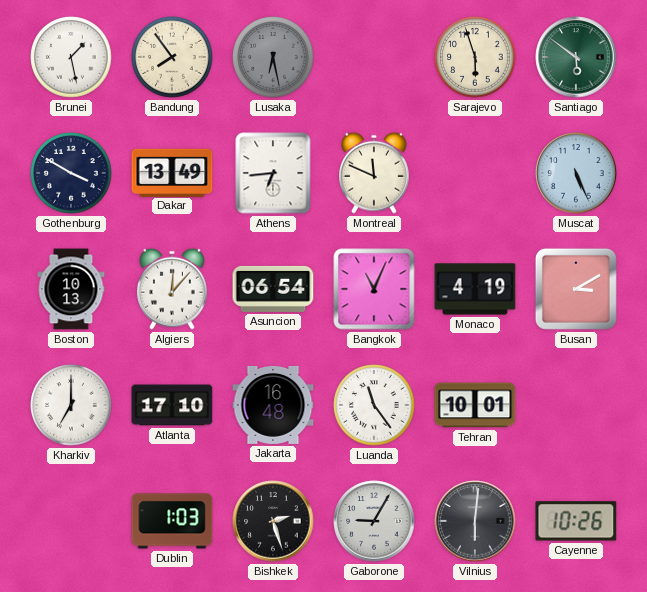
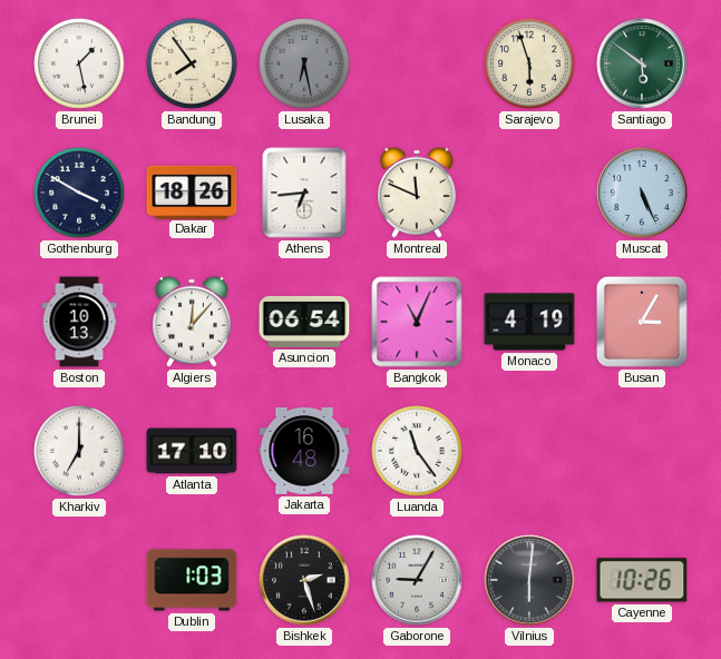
Dakar: 13:49 -> 18:26 (192, 191)
Busan: 3:10 -> 3:05 (642, 322)
Tehran: 10:01 -> none (475, 405)
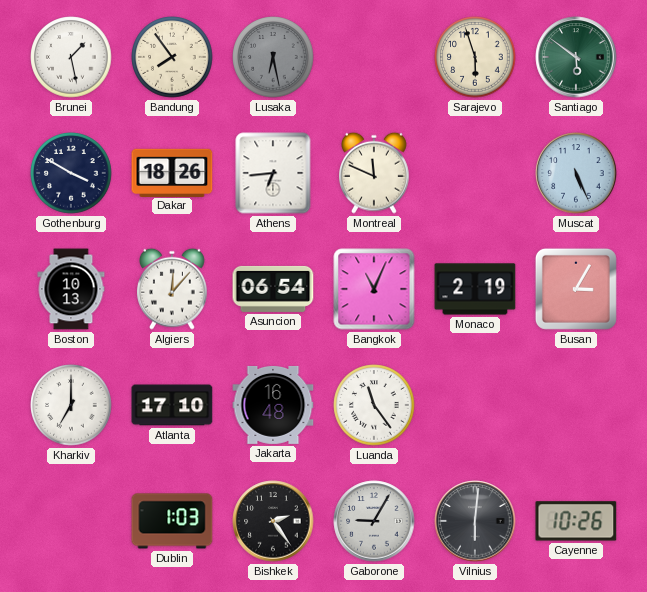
Monaco: 4:19 -> 2:19 (475, 289)
Bishkek: 2:27 -> 2:24 (273, 521)
